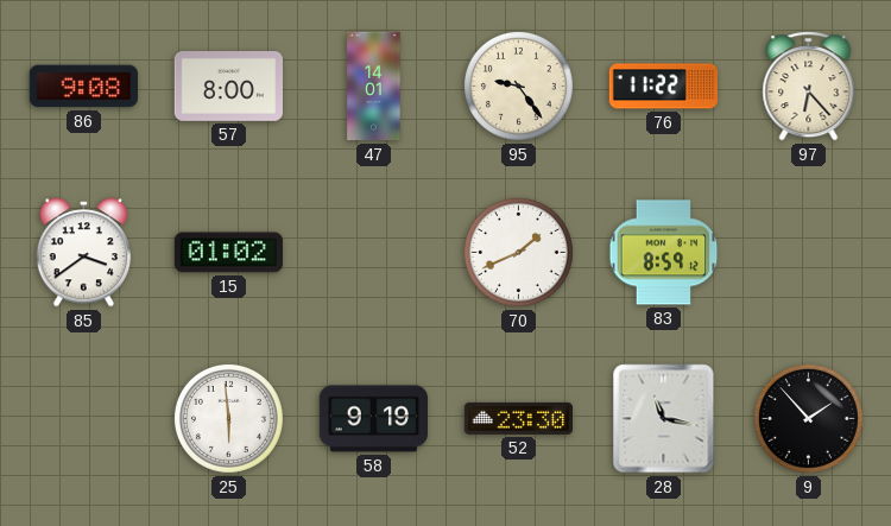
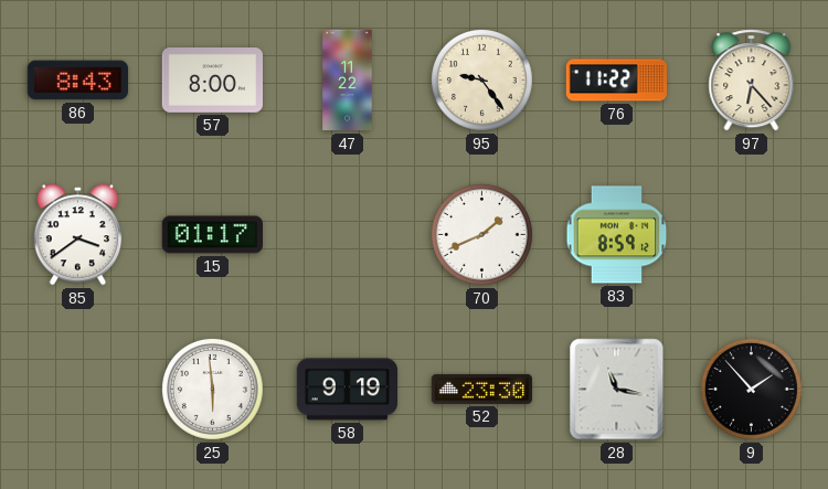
86: 9:08 -> 8:43 (77, 81)
47: 14:01 -> 11:22 (348, 81)
15: 01:02 -> 01:17 (212, 235)
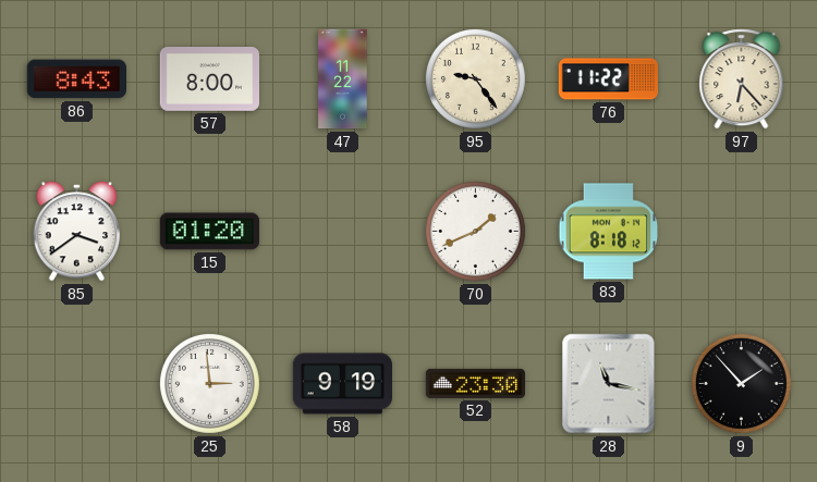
15: 01:17 -> 01:20 (209, 232)
83: 8:59 -> 8:18 (609, 232)
25: 5:59 -> 2:59 (209, 383)
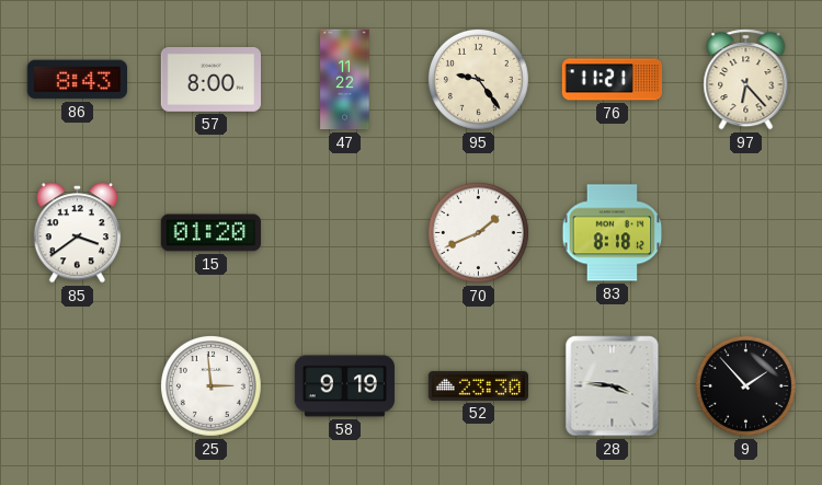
76: 11:22 -> 11:21 (613, 80)
28: 11:17 -> 3:46 (613, 386)
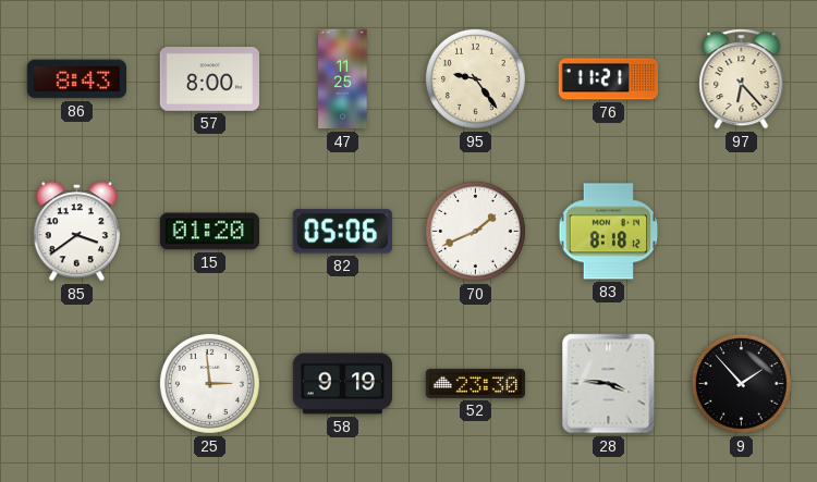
47: 11:22 -> 11:25 (343, 79)
82: none -> 05:06 (342, 232)
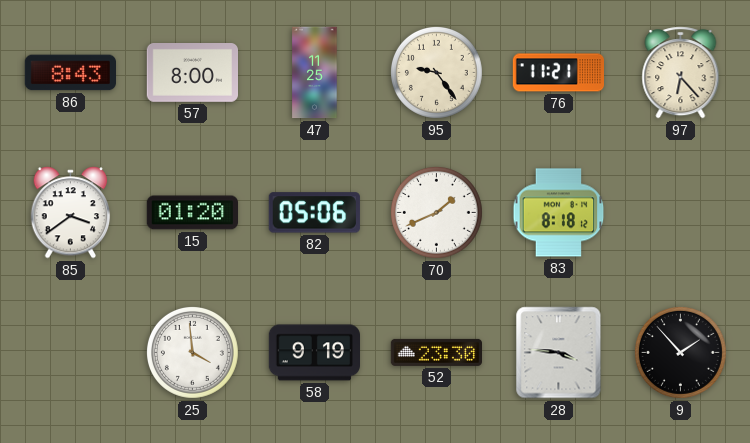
25: 2:59 -> 3:59 (192, 352)
